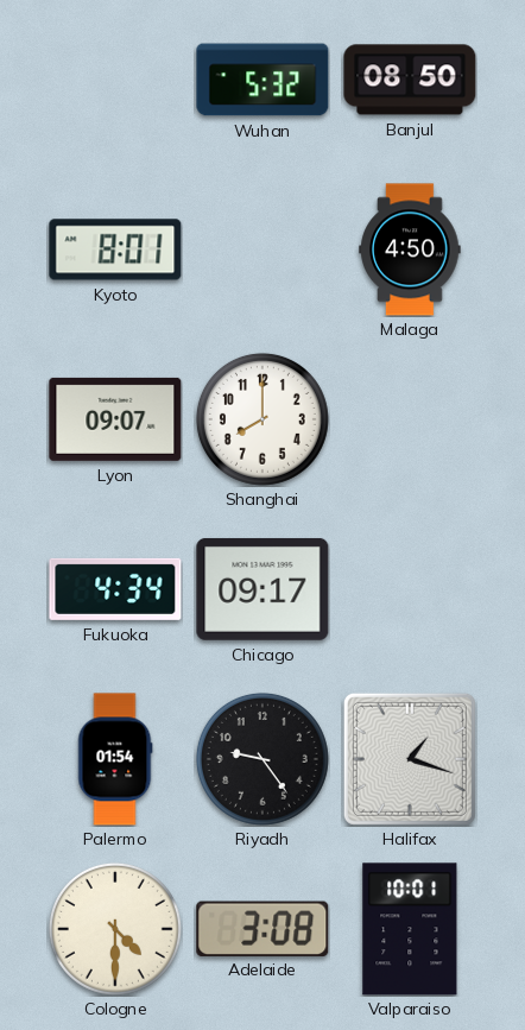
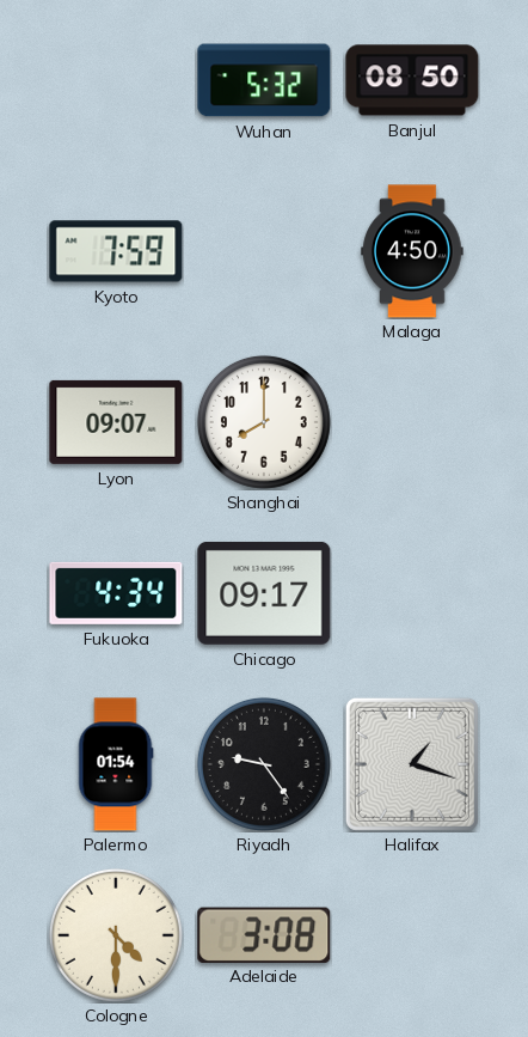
Kyoto: 8:01 -> 7:59 (116, 251)
Valparaiso: 10:01 -> none (410, 929)
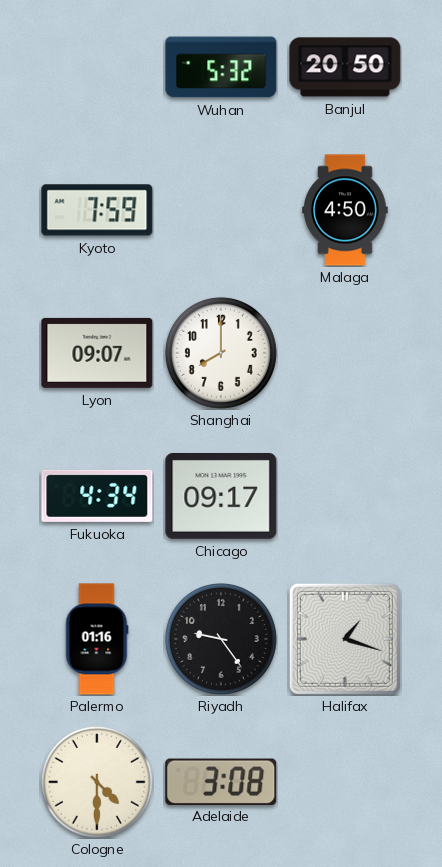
Banjul: 08:50 -> 20:50 (345, 67)
Palermo: 01:54 -> 01:16 (97, 639)
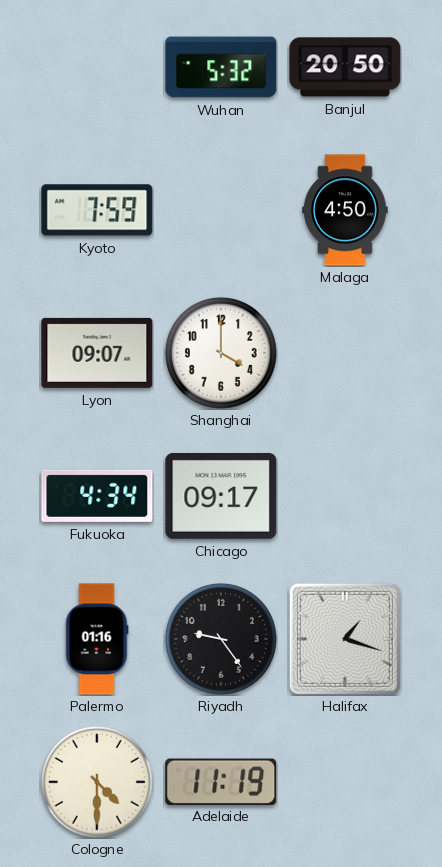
Shanghai: 8:00 -> 4:00 (221, 353)
Adelaide: 3:08 -> 11:19 (221, 781)
